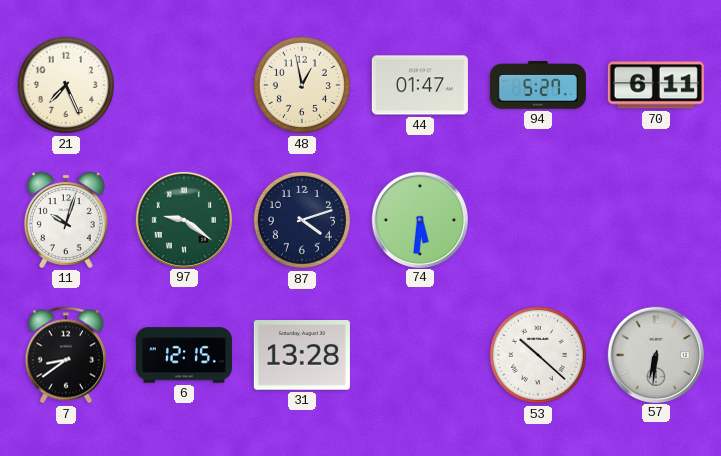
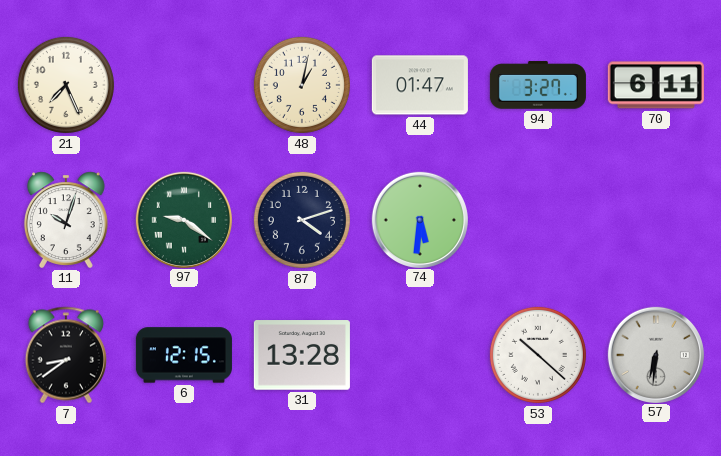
48: 12:58 -> 1:02 (302, 85)
94: 5:27 -> 3:27 (538, 85)
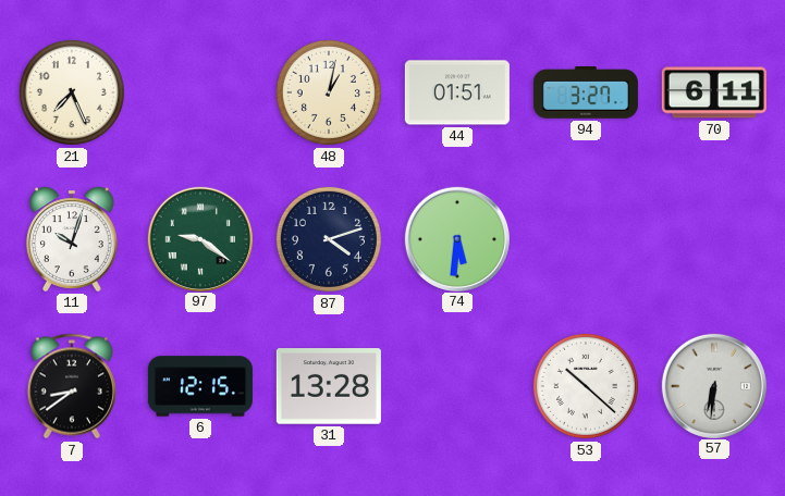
44: 01:47 -> 01:51 (457, 92)
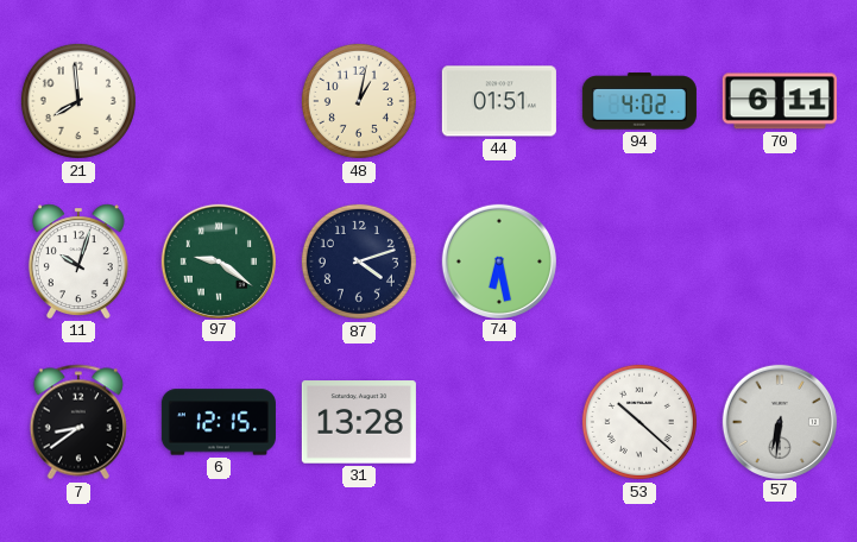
21: 7:26 -> 7:59 (78, 101)
94: 3:27 -> 4:02 (639, 101)
74: 5:31 -> 6:28 (498, 260)
